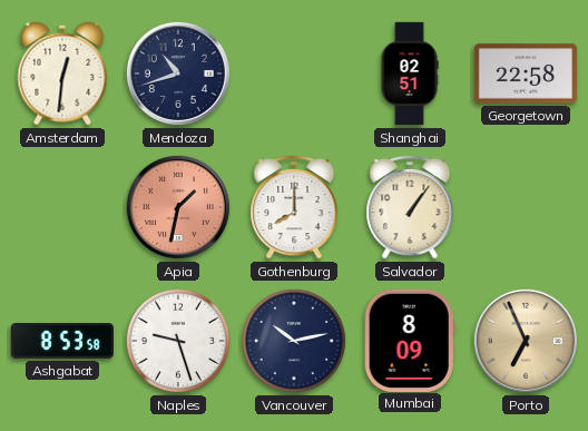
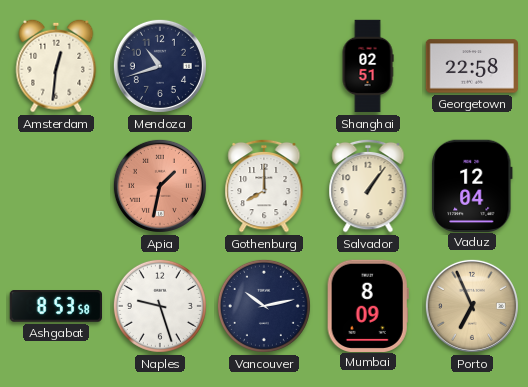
Vaduz: none -> 12:04 (472, 185)
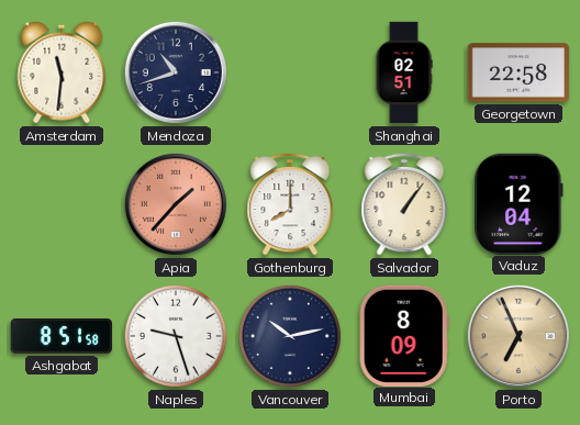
Amsterdam: 12:31 -> 11:31 (62, 72)
Apia: 1:32 -> 1:37 (176, 204)
Ashgabat: 8:53 -> 8:51 (60, 337)
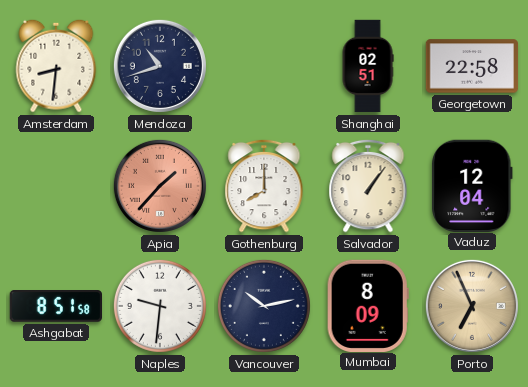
Amsterdam: 11:31 -> 8:31 (56, 66)
Naples: 9:27 -> 9:31 (160, 306)
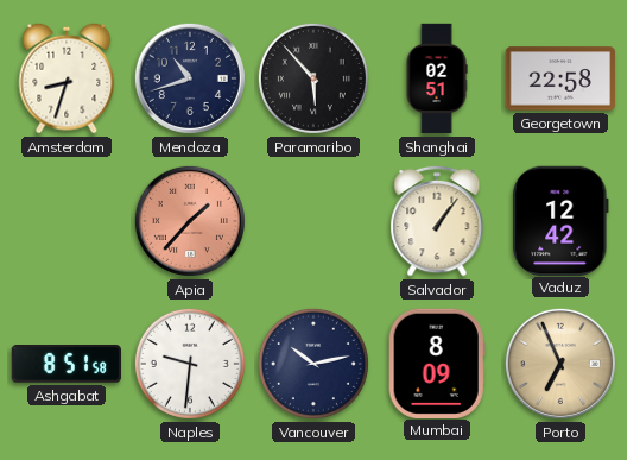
Amsterdam: 8:31 -> 8:33 (66, 78)
Paramaribo: none -> 5:53 (313, 78)
Gothenburg: 8:00 -> none (264, 186)
Vaduz: 12:04 -> 12:42 (560, 220)
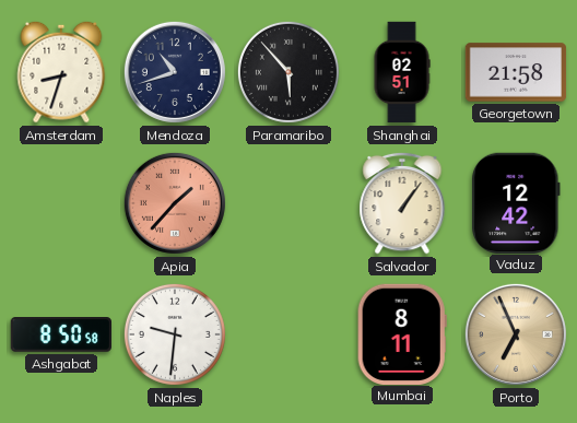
Georgetown: 22:58 -> 21:58 (516, 72)
Ashgabat: 8:51 -> 8:50 (60, 336)
Vancouver: 10:13 -> none (313, 364)
Mumbai: 8:09 -> 8:11 (402, 333)
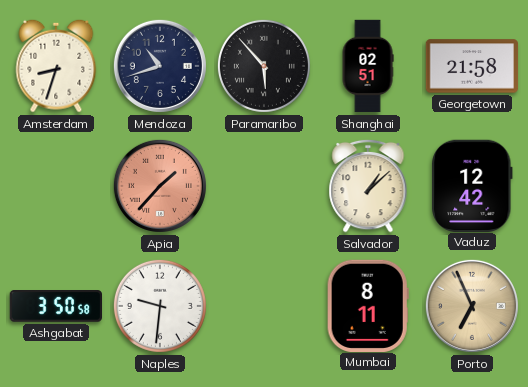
Salvador: 1:06 -> 1:08 (368, 186)
Ashgabat: 8:50 -> 3:50 (55, 307)
